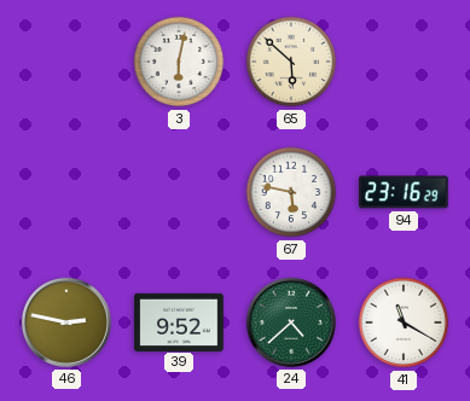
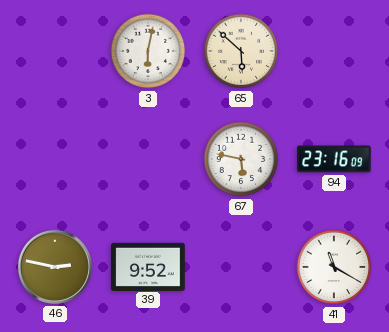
94: 23:16:29 -> 23:16:09 (334, 159)
24: 4:38 -> none (291, 322)
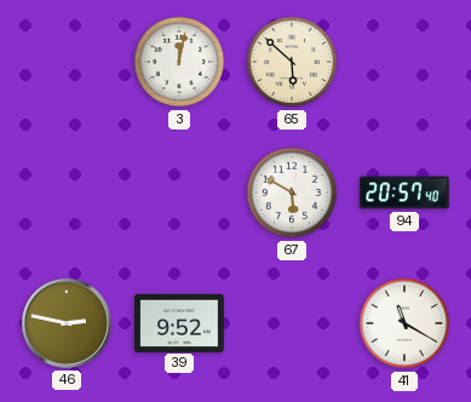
3: 6:02 -> 12:02 (179, 62)
67: 5:47 -> 5:50 (292, 193)
94: 23:16 -> 20:57 (404, 193)
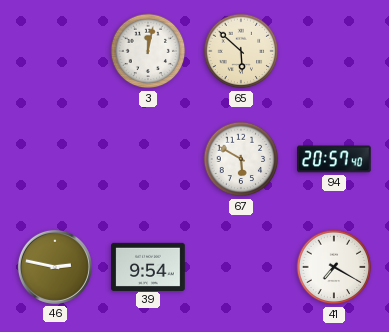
39: 9:52 -> 9:54 (148, 266)
41: 11:20 -> 7:20 (334, 267)
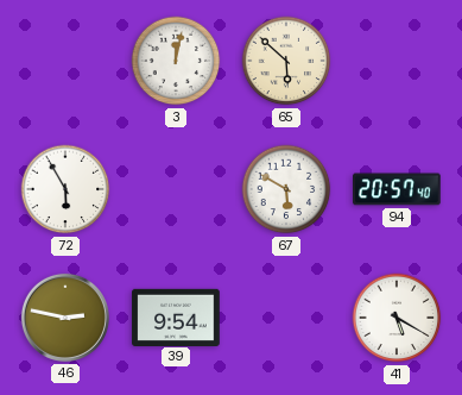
72: none -> 5:55 (65, 189)
41: 7:20 -> 5:20 (397, 318)
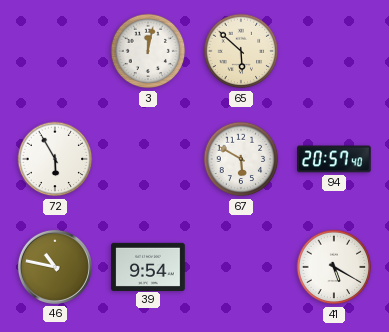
46: 2:47 -> 10:47 (55, 267)
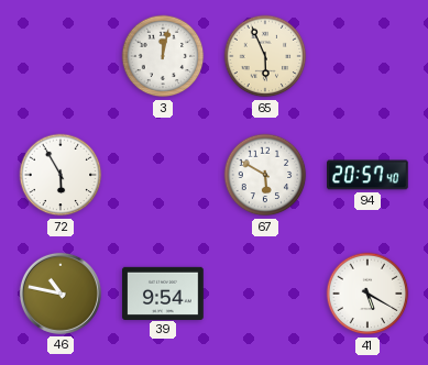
65: 5:52 -> 5:56 (265, 56)
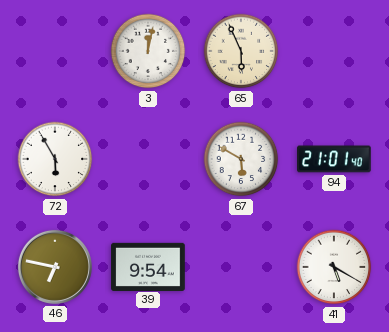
94: 20:57 -> 21:01 (334, 159)
46: 10:47 -> 6:47 (55, 267)
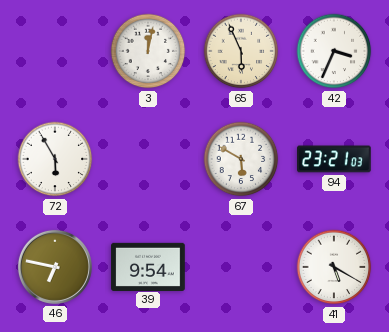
42: none -> 3:34 (334, 51)
94: 21:01 -> 23:21 (334, 159)
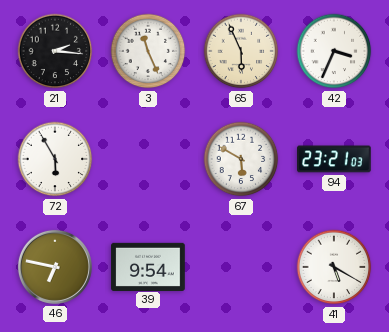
21: none -> 2:16 (55, 51)
3: 12:02 -> 11:26 (148, 51)
